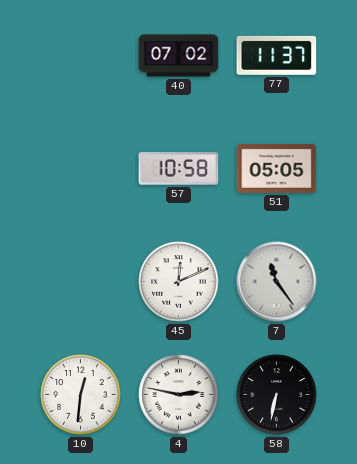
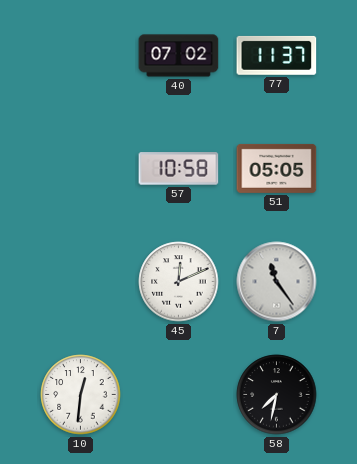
4: 2:47 -> none (179, 395)
58: 6:32 -> 7:32 (277, 395)
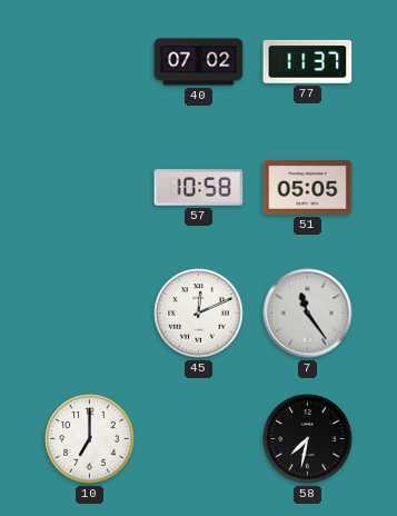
10: 12:31 -> 7:00 (90, 439)
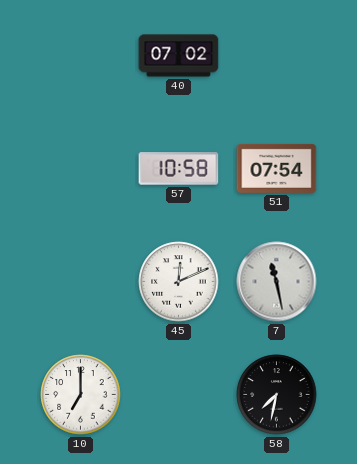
77: 11:37 -> none (308, 61)
51: 05:05 -> 07:54 (277, 168)
7: 11:24 -> 11:28 (277, 282)
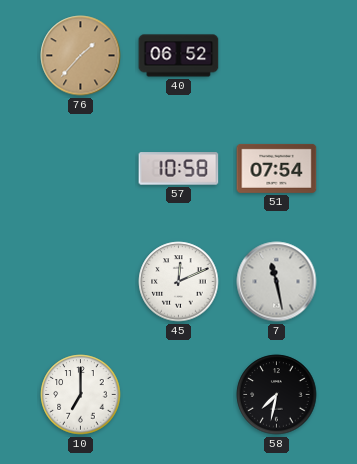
76: none -> 1:37 (81, 56)
40: 07:02 -> 06:52 (179, 56)
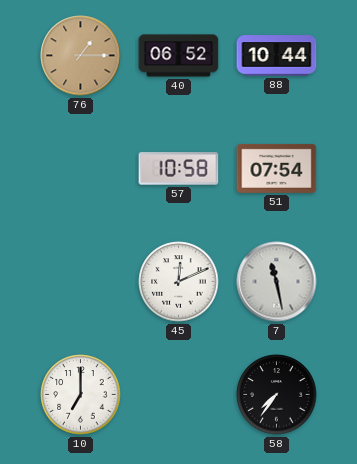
76: 1:37 -> 1:15 (81, 56)
88: none -> 10:44 (277, 56)
58: 7:32 -> 7:36 (277, 395)
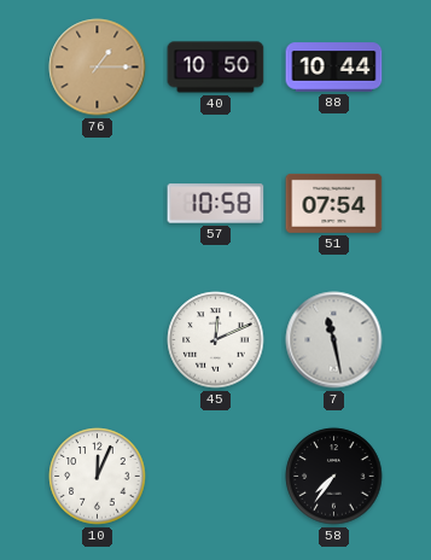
40: 06:52 -> 10:50 (216, 68)
10: 7:00 -> 12:04 (98, 477)
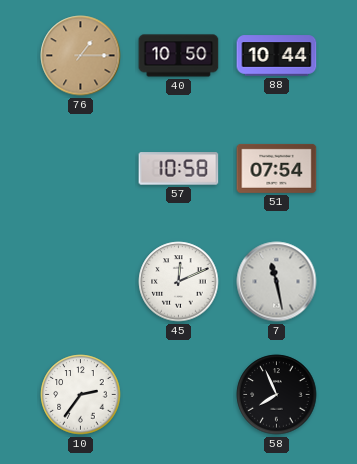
10: 12:04 -> 2:36 (81, 395)
58: 7:36 -> 7:56 (277, 395)
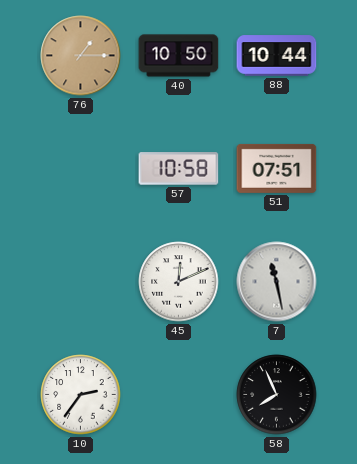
51: 07:54 -> 07:51 (277, 168)
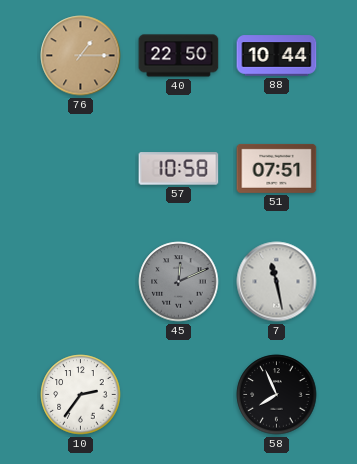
40: 10:50 -> 22:50 (179, 56)
45 dial: white -> grey (179, 282)
